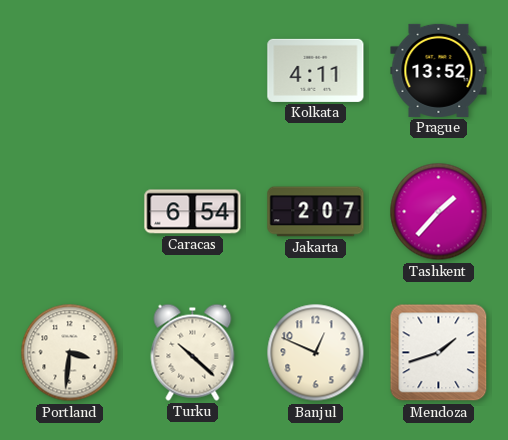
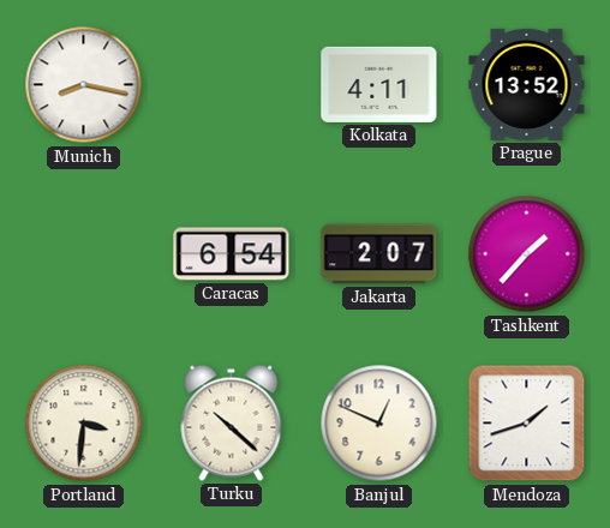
Munich: none -> 8:17 (84, 85)
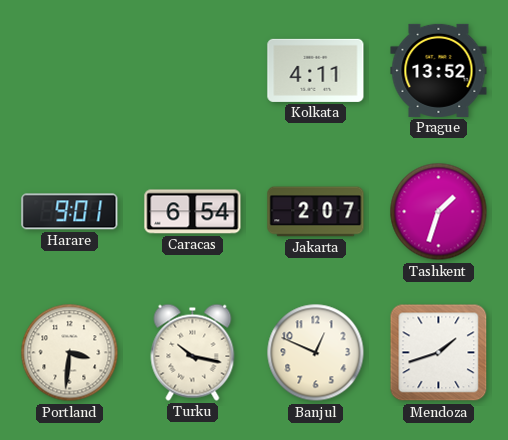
Munich: 8:17 -> none (84, 85)
Harare: none -> 9:01 (70, 212)
Tashkent: 1:37 -> 1:33 (439, 212)
Turku: 10:22 -> 10:17 (193, 352)
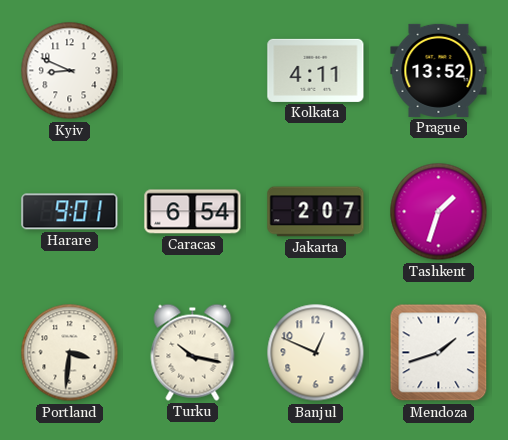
Kyiv: none -> 8:49 (70, 71)
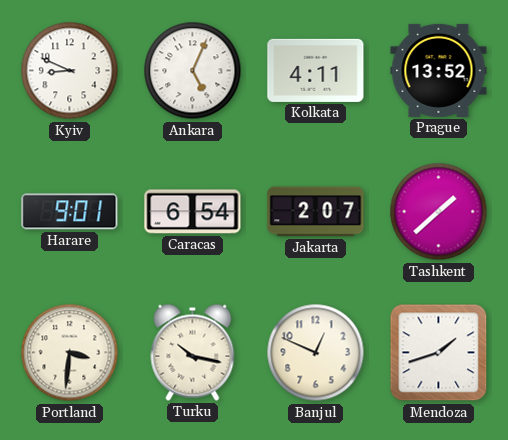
Ankara: none -> 5:04 (193, 71)
Tashkent: 1:33 -> 1:38 (439, 212)
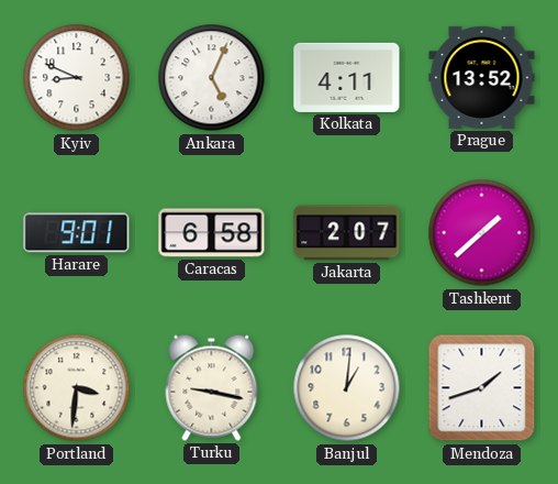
Caracas: 6:54 -> 6:58 (212, 233)
Turku: 10:17 -> 9:17 (212, 387)
Banjul: 12:49 -> 1:01 (347, 388)
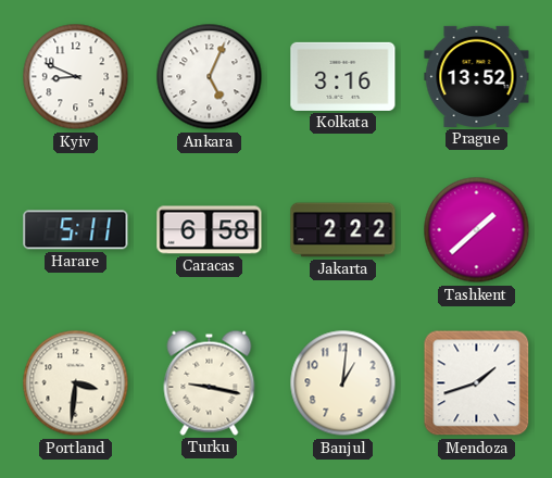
Kolkata: 4:11 -> 3:16 (343, 76)
Harare: 9:01 -> 5:11 (76, 230)
Jakarta: 2:07 -> 2:22 (343, 230)
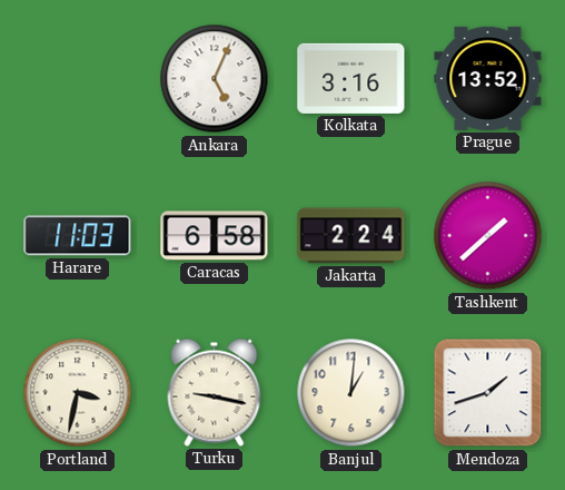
Kyiv: 8:49 -> none (76, 77)
Harare: 5:11 -> 11:03 (78, 236)
Jakarta: 2:22 -> 2:24 (351, 236)
Portland: 3:31 -> 3:32 (78, 393)
